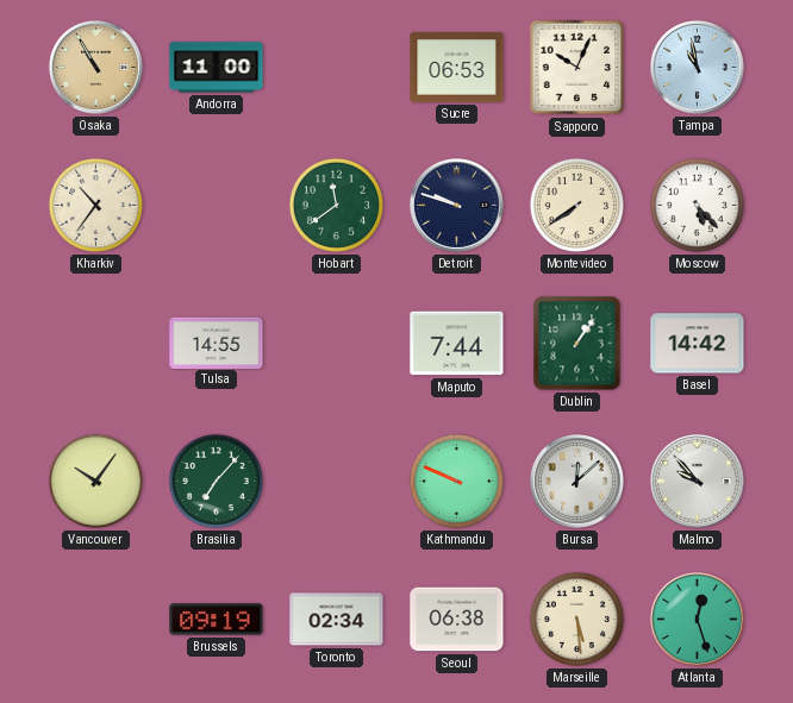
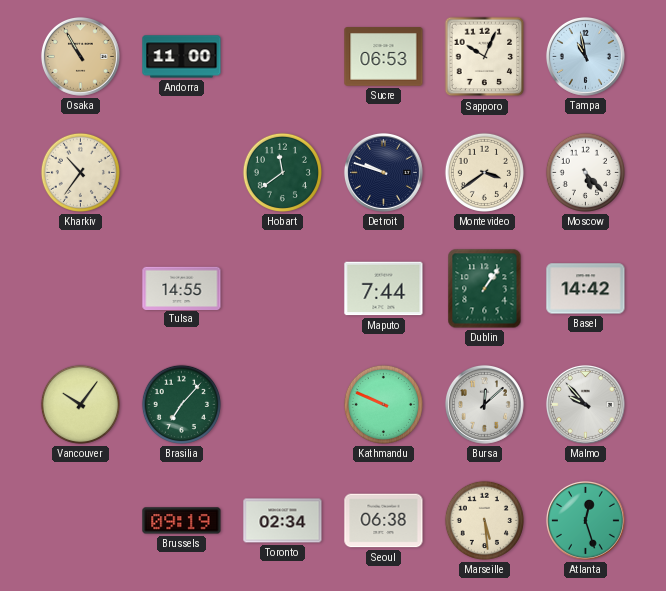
Montevideo: 7:39 -> 3:39 (484, 172)
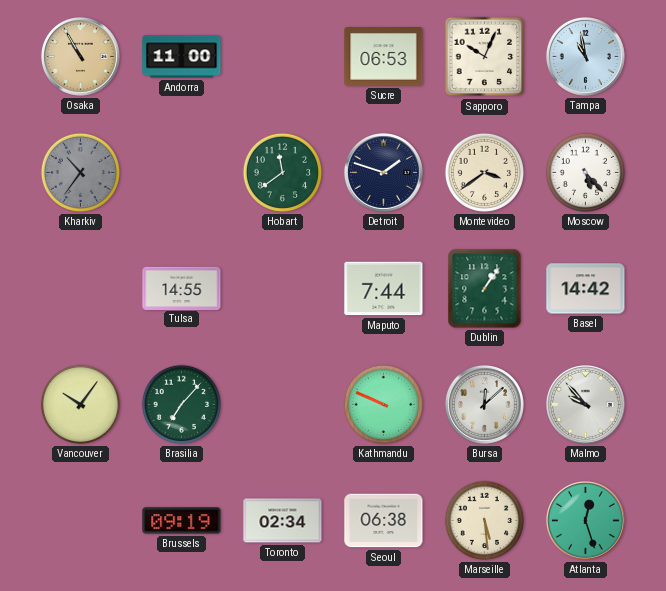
Kharkiv dial: cream -> grey (80, 172)
Detroit: 9:48 -> 1:48 (383, 172)
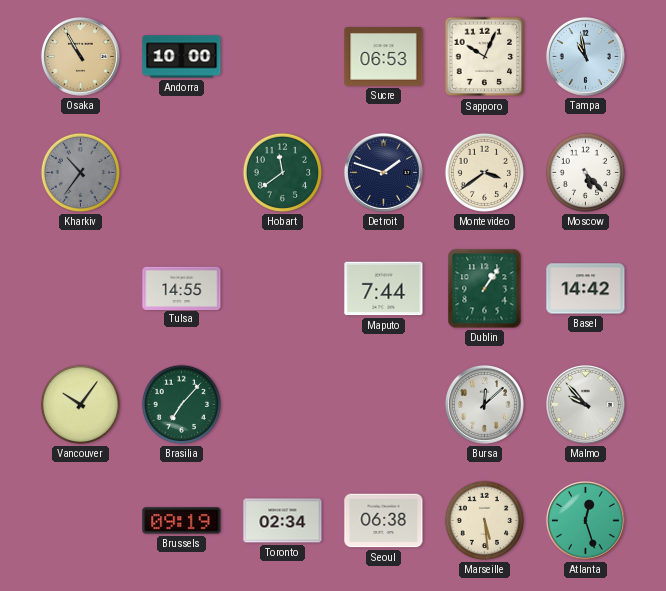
Andorra: 11:00 -> 10:00 (182, 57)
Kathmandu: 9:49 -> none (383, 404)
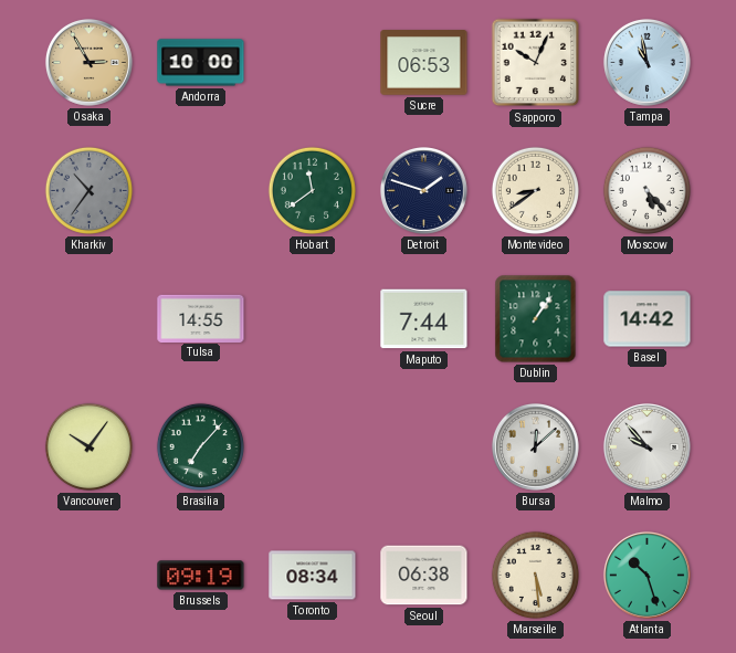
Osaka: 10:55 -> 2:55 (88, 62)
Montevideo: 3:39 -> 8:39 (535, 190)
Toronto: 02:34 -> 08:34 (313, 576)
Atlanta: 12:27 -> 10:27 (646, 575)
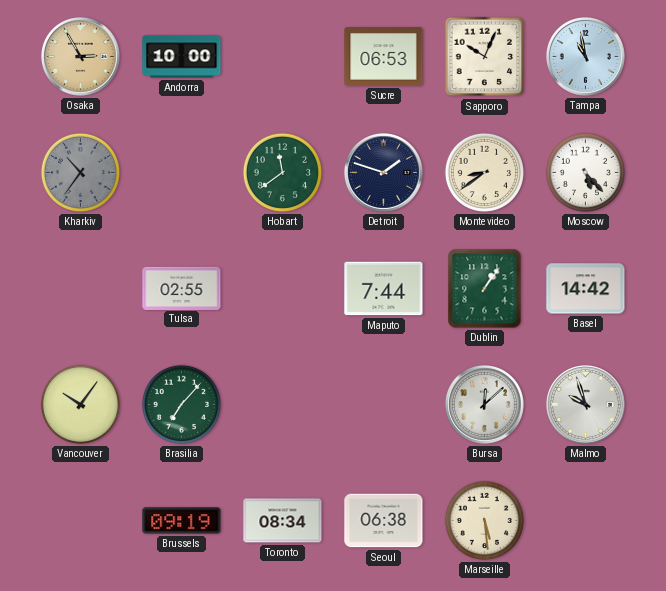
Tulsa: 14:55 -> 02:55 (182, 288)
Malmo: 9:53 -> 9:57 (585, 404)
Atlanta: 10:27 -> none (646, 575)
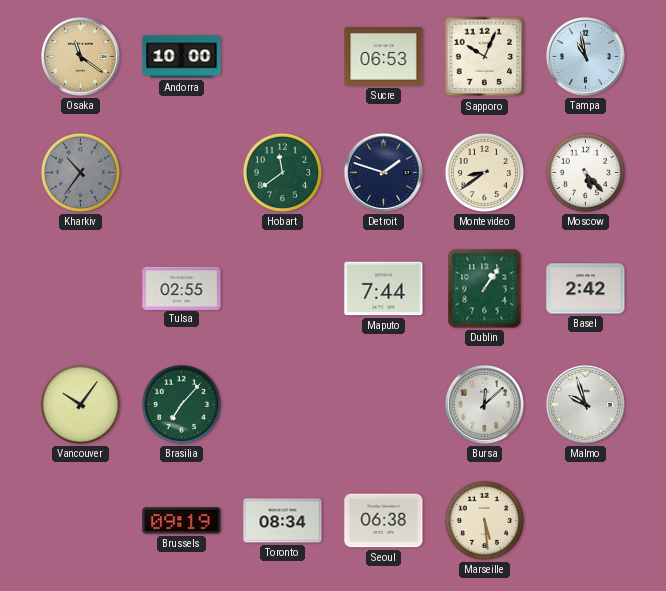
Osaka: 2:55 -> 11:21 (80, 56)
Basel: 14:42 -> 2:42 (586, 289)
